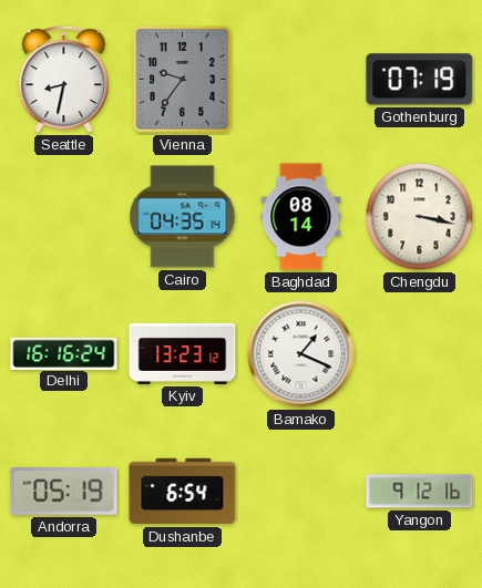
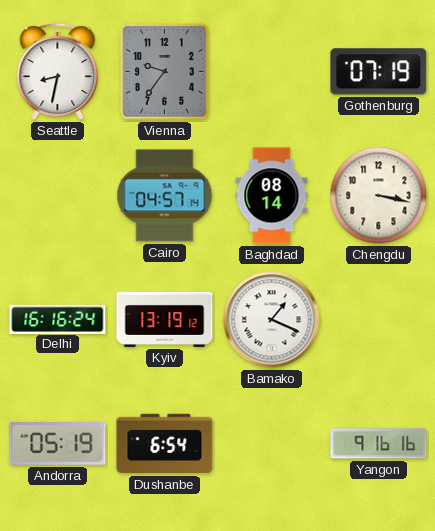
Cairo: 04:35 -> 04:57 (165, 196)
Kyiv: 13:23 -> 13:19 (165, 319)
Yangon: 9:12 -> 9:16 (379, 444)
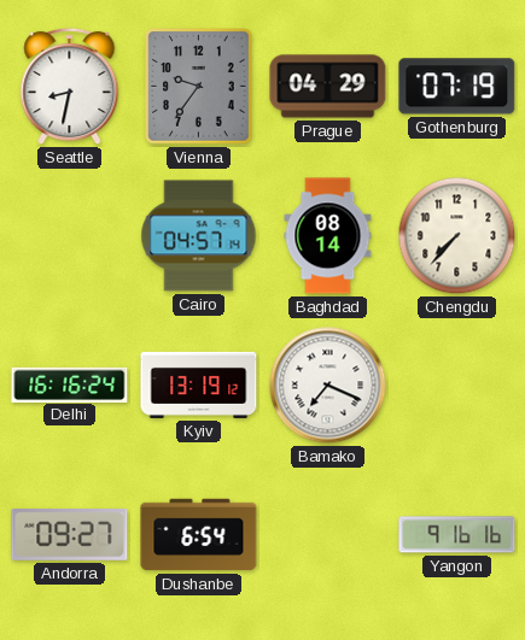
Prague: none -> 04:29 (328, 87)
Chengdu: 3:17 -> 7:37 (457, 236)
Bamako: 1:19 -> 7:19 (328, 386)
Andorra: 05:19 -> 09:27 (70, 535)
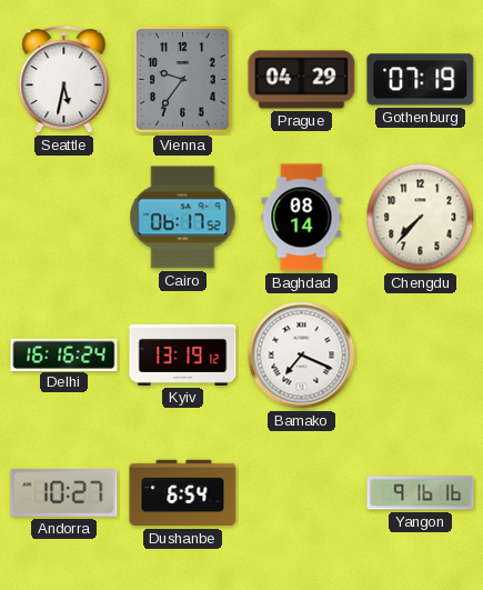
Seattle: 8:32 -> 5:32 (64, 80)
Cairo: 04:57 -> 06:17 (183, 218)
Andorra: 09:27 -> 10:27 (64, 493)
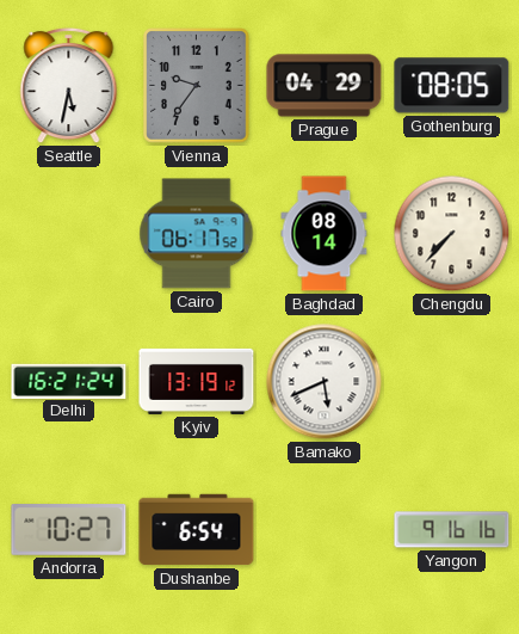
Gothenburg: 07:19 -> 08:05 (452, 86)
Delhi: 16:16 -> 16:21 (69, 381)
Bamako: 7:19 -> 5:41 (325, 382)
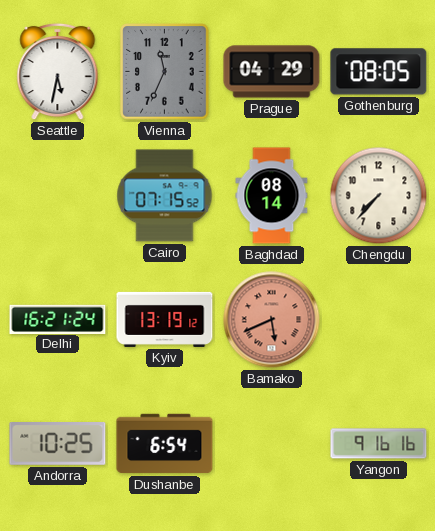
Vienna: 9:36 -> 11:34 (165, 72)
Cairo: 06:17 -> 07:15 (165, 196)
Bamako dial: white -> salmon (272, 320)
Andorra: 10:27 -> 10:25 (58, 444)
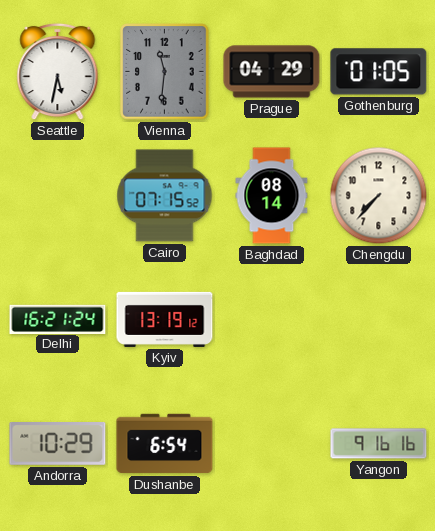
Vienna: 11:34 -> 11:31 (165, 72)
Gothenburg: 08:05 -> 01:05 (379, 72)
Bamako: 5:41 -> none (272, 320)
Andorra: 10:25 -> 10:29 (58, 444)
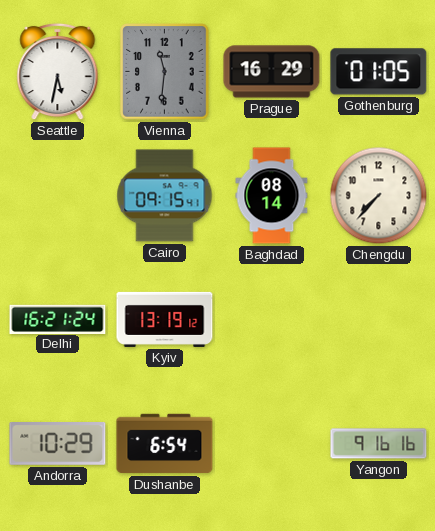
Prague: 04:29 -> 16:29 (272, 72)
Cairo: 07:15 -> 09:15 (165, 196)
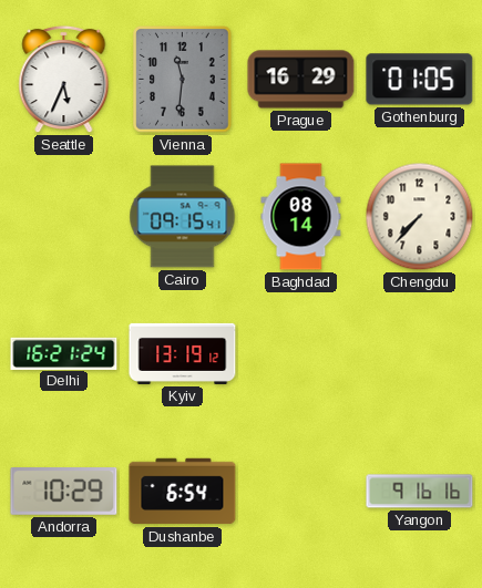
Seattle: 5:32 -> 5:34 (64, 80)
